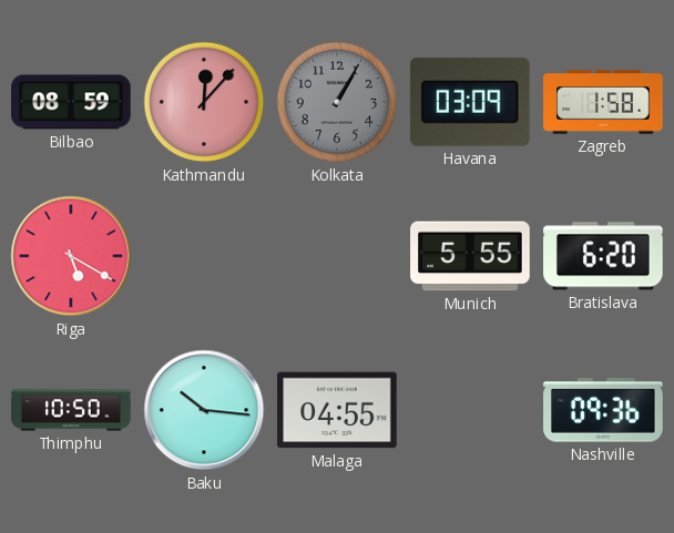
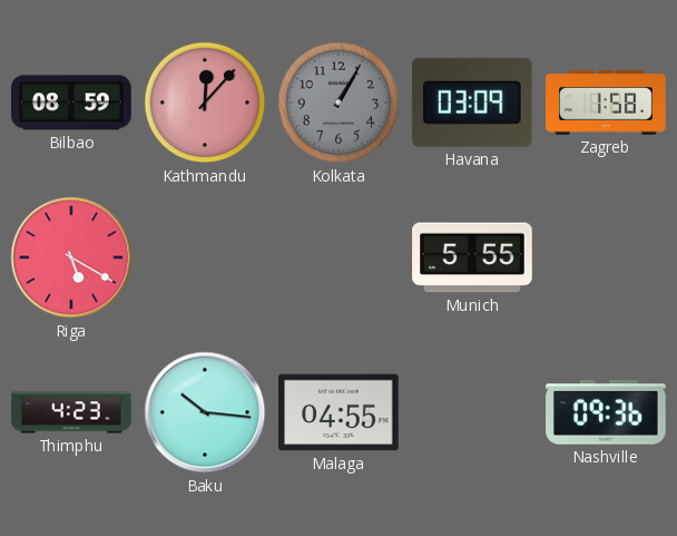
Bratislava: 6:20 -> none (603, 256)
Thimphu: 10:50 -> 4:23 (71, 412)
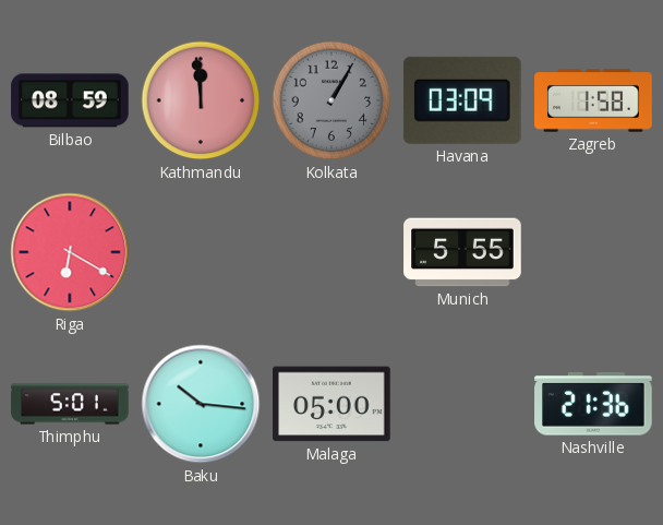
Kathmandu: 12:07 -> 11:59 (201, 100)
Riga: 5:20 -> 6:20 (70, 252)
Thimphu: 4:23 -> 5:01 (70, 404)
Malaga: 04:55 -> 05:00 (331, 404)
Nashville: 09:36 -> 21:36 (593, 404)
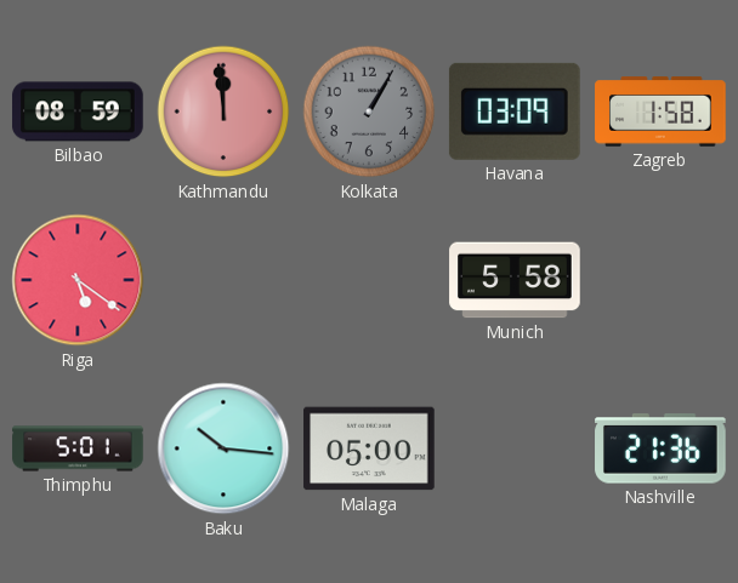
Riga: 6:20 -> 5:21 (78, 280)
Munich: 5:55 -> 5:58 (515, 280)
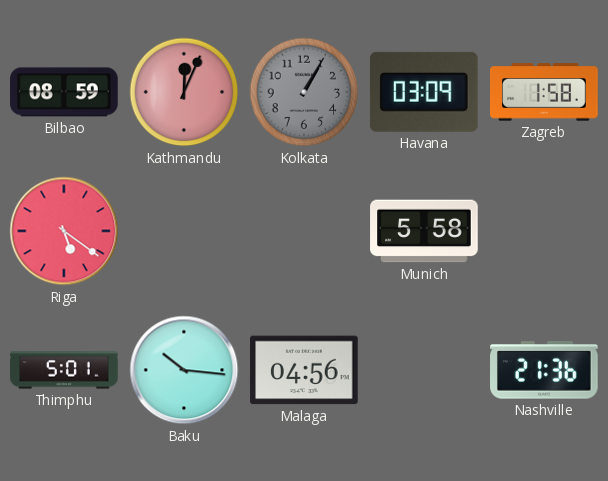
Kathmandu: 11:59 -> 12:04 (184, 92)
Malaga: 05:00 -> 04:56 (304, 370)
